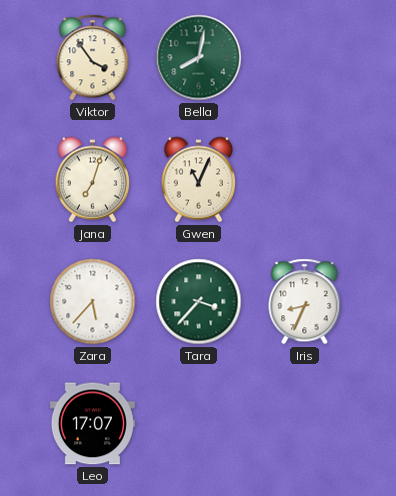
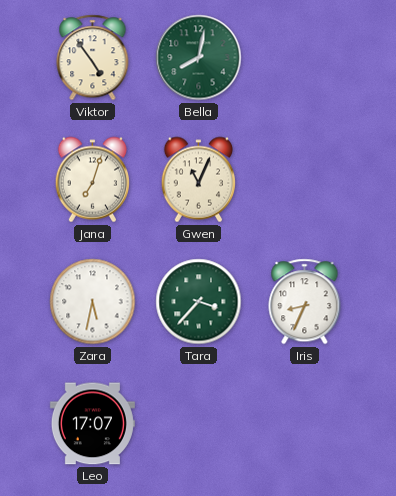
Viktor: 3:54 -> 4:54 (93, 58)
Zara: 5:37 -> 5:32 (93, 302)
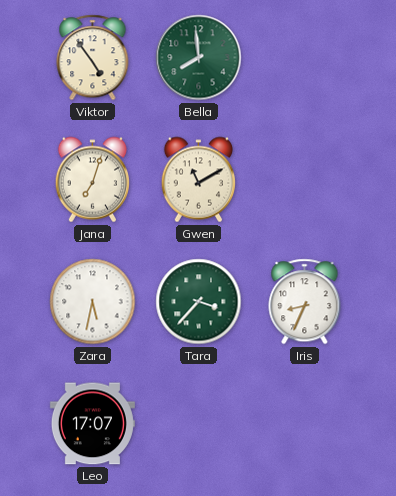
Bella: 8:02 -> 7:59 (199, 58)
Gwen: 11:04 -> 11:10 (198, 180)
